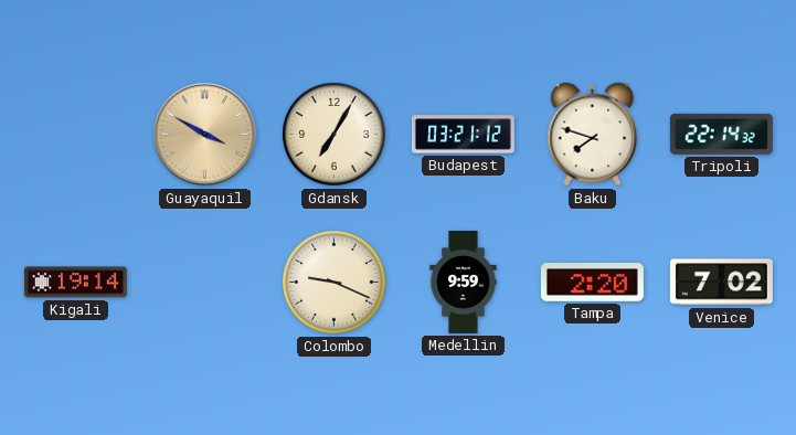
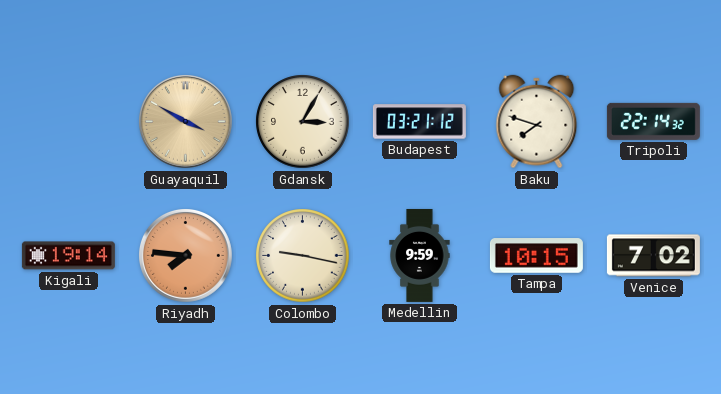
Gdansk: 7:05 -> 3:05 (303, 122)
Riyadh: none -> 7:46 (186, 256)
Colombo: 9:19 -> 9:17 (303, 256)
Tampa: 2:20 -> 10:15 (536, 256)
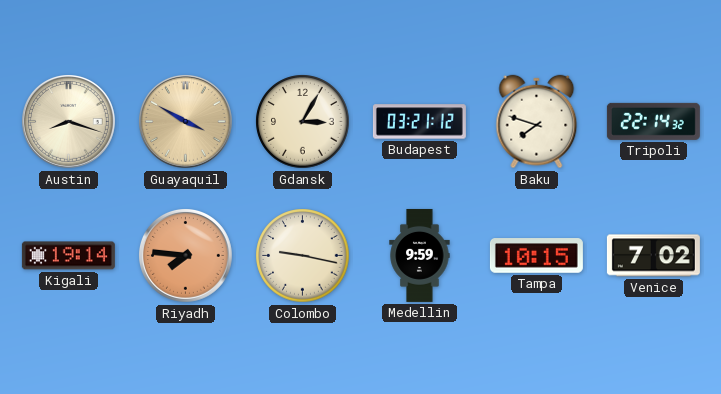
Austin: none -> 8:18 (69, 122)
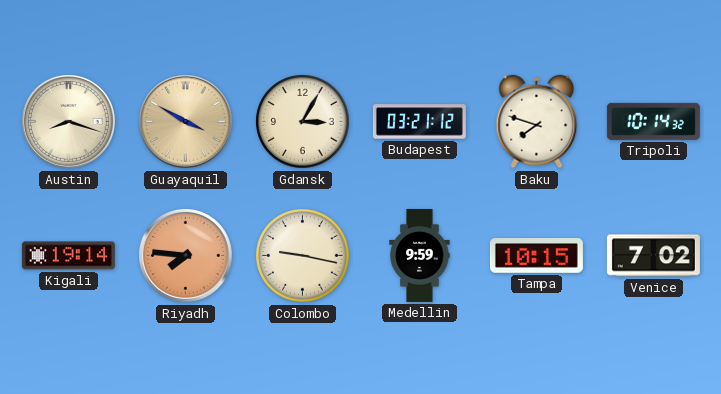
Tripoli: 22:14 -> 10:14 (653, 121)
